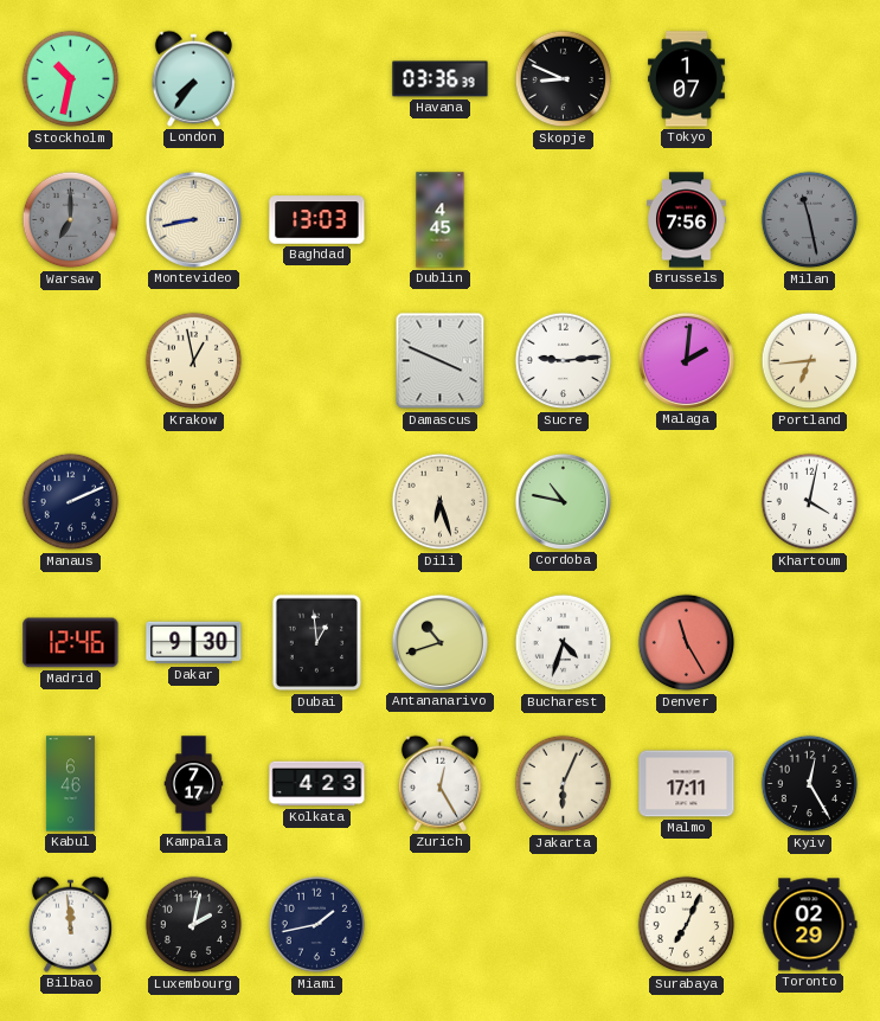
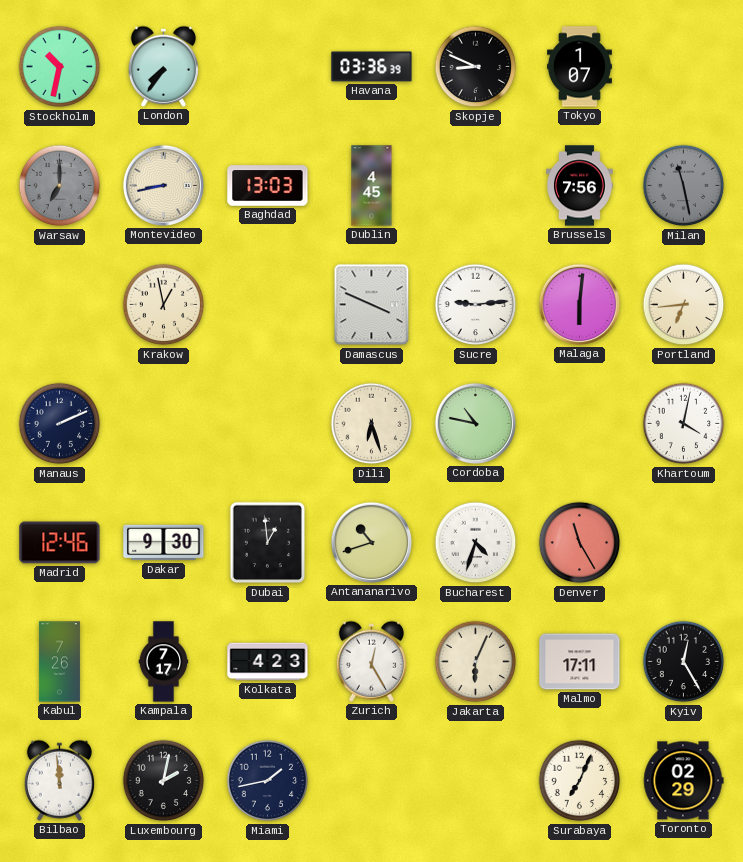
Malaga: 2:01 -> 6:01 (579, 304)
Kabul: 6:46 -> 7:26 (59, 662)
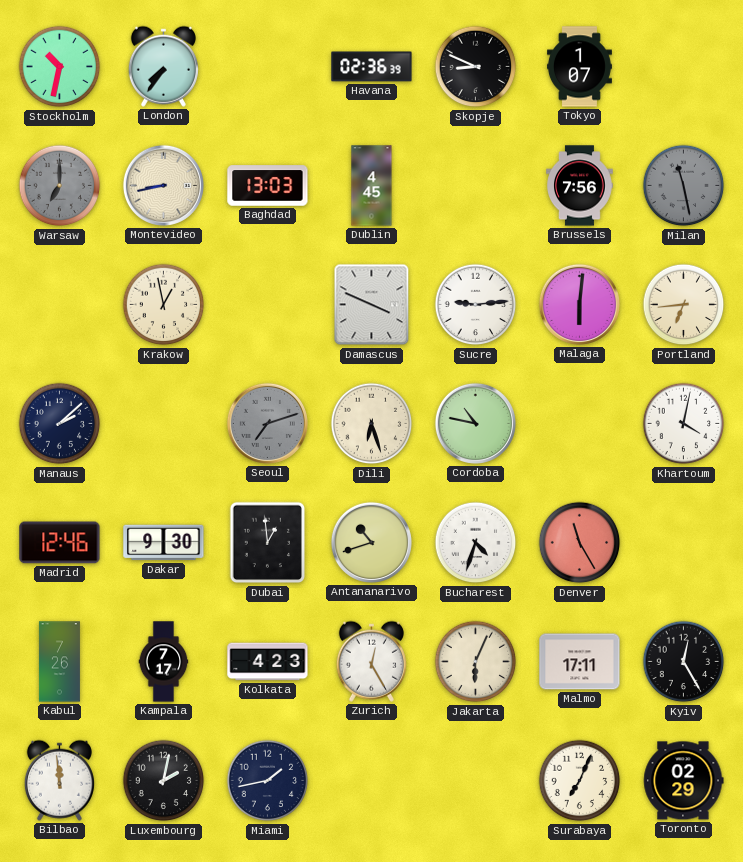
Havana: 03:36 -> 02:36 (372, 67)
Manaus: 2:11 -> 2:08 (60, 424)
Seoul: none -> 7:12 (267, 423)
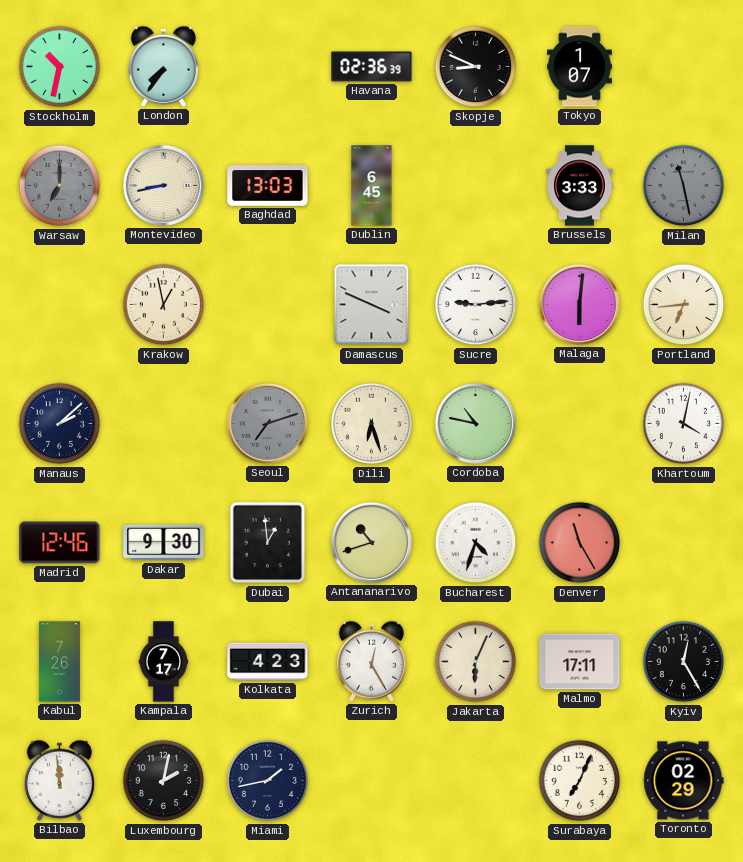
Dublin: 4:45 -> 6:45 (372, 186)
Brussels: 7:56 -> 3:33 (580, 186)
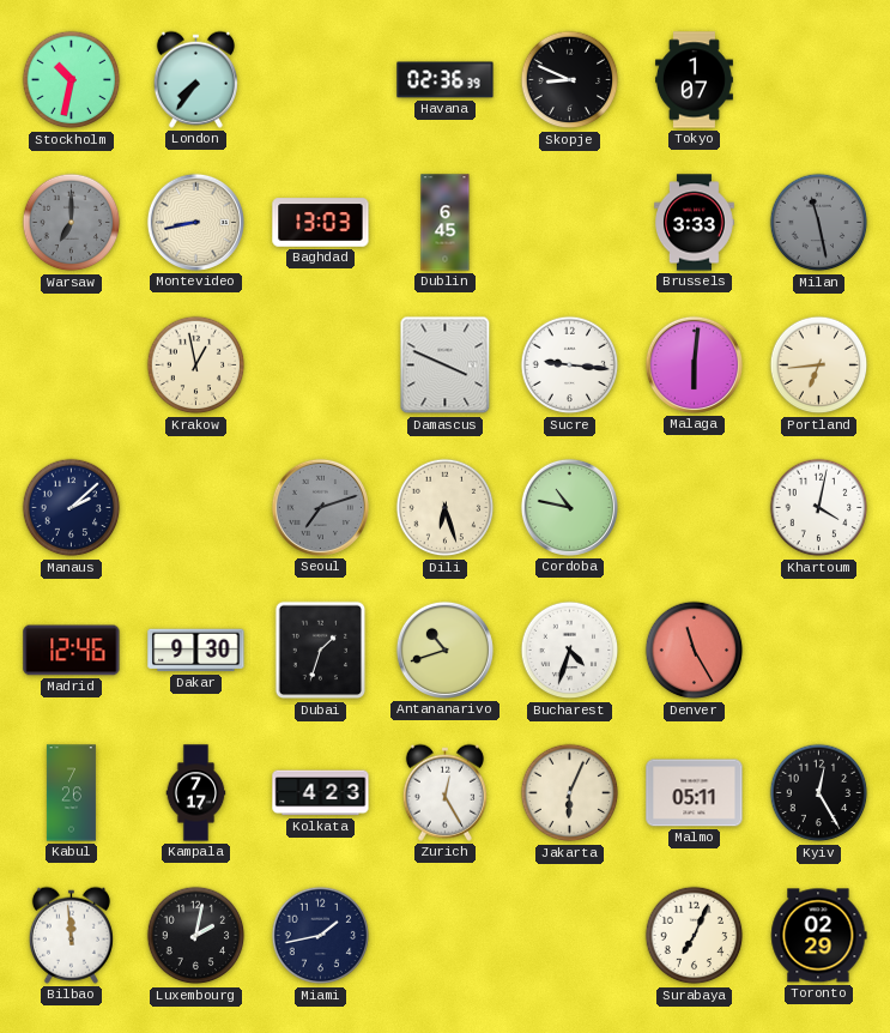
Sucre: 9:14 -> 9:16 (570, 366)
Dubai: 12:59 -> 1:33 (321, 651)
Malmo: 17:11 -> 05:11 (695, 793)
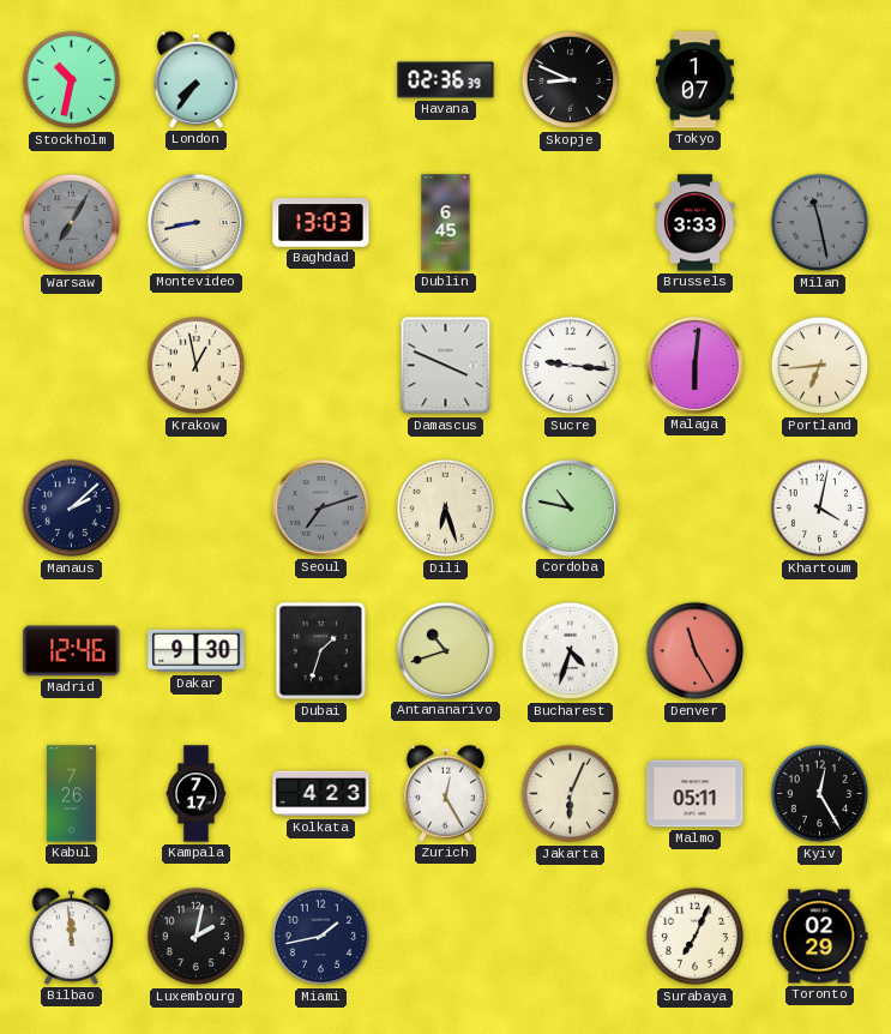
Warsaw: 7:00 -> 7:05 (72, 223)
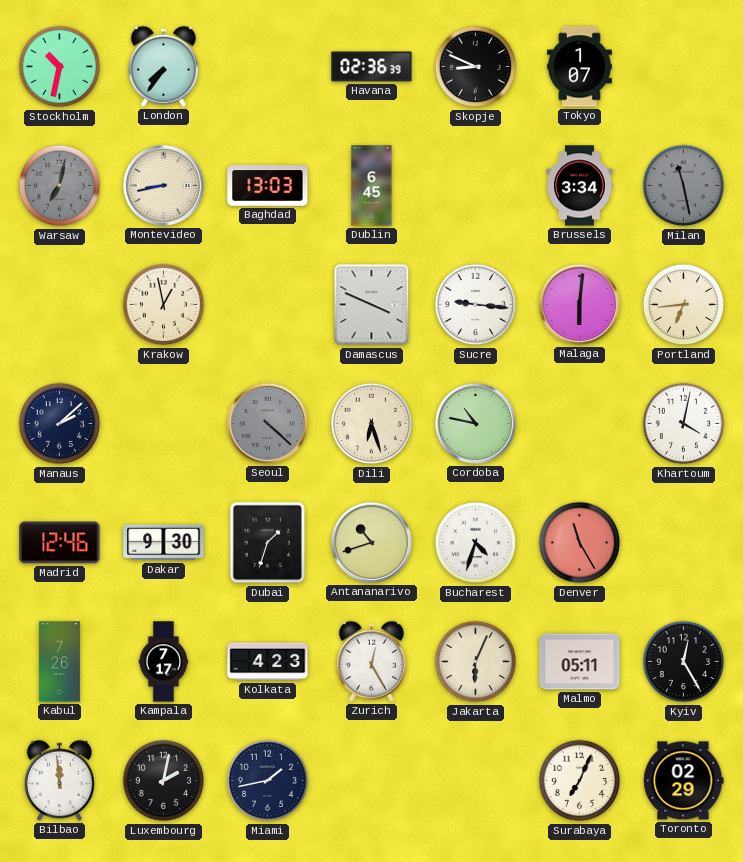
Warsaw: 7:05 -> 7:02 (60, 186)
Brussels: 3:33 -> 3:34 (580, 186)
Seoul: 7:12 -> 4:22 (267, 423)
